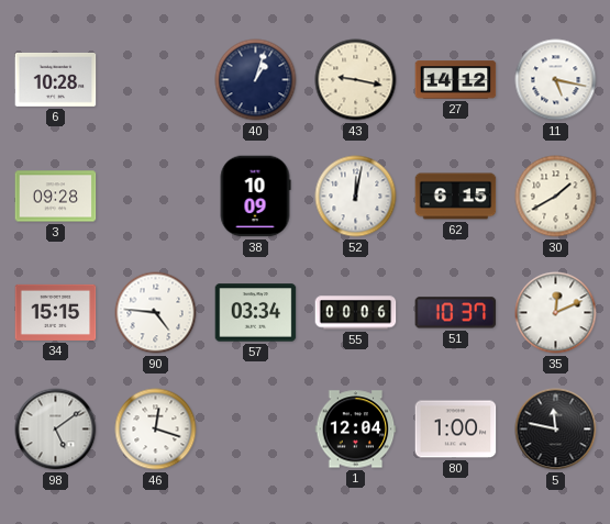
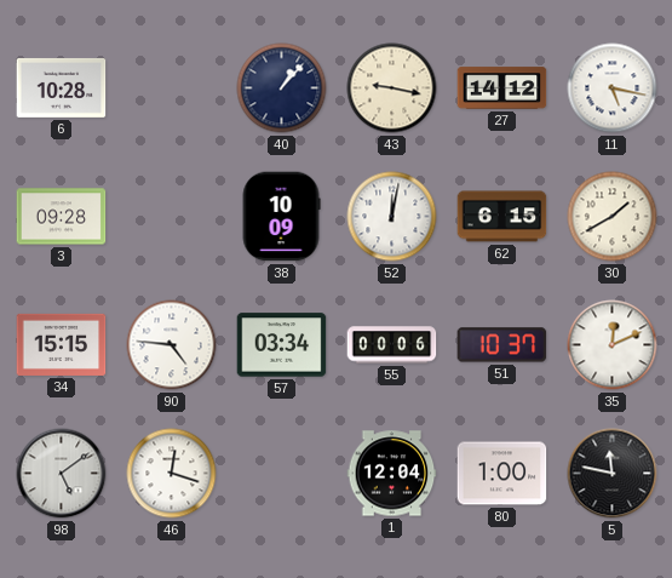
40: 1:03 -> 1:07 (282, 88)
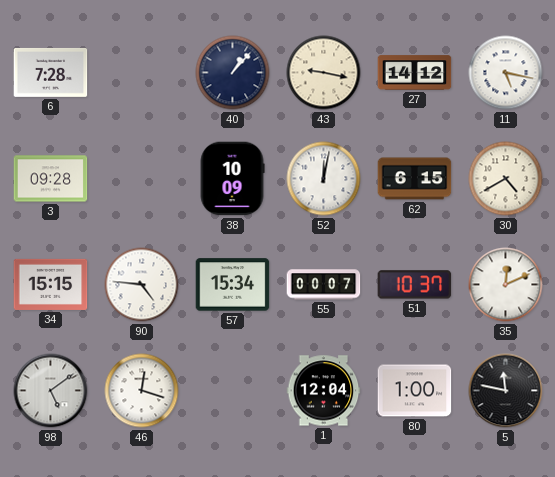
6: 10:28 -> 7:28 (51, 72)
30: 1:40 -> 4:40 (506, 179)
57: 03:34 -> 15:34 (233, 285)
55: 00:06 -> 00:07 (324, 285)
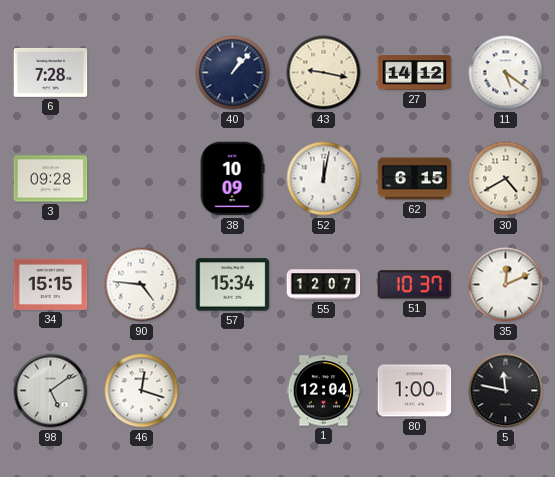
11: 5:17 -> 5:21 (506, 73)
55: 00:07 -> 12:07 (324, 285)
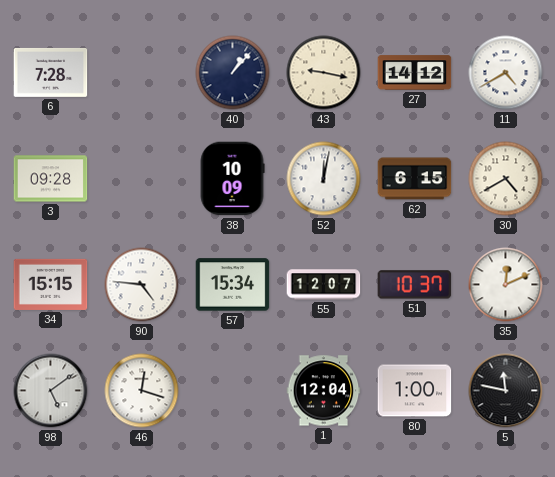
11: 5:21 -> 4:40 (506, 73)
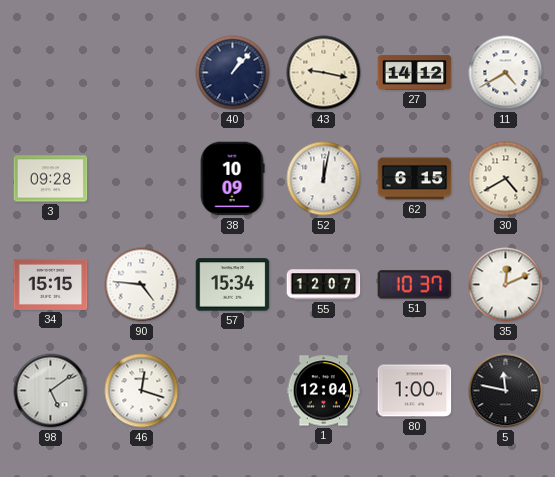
6: 7:28 -> none (51, 72)
